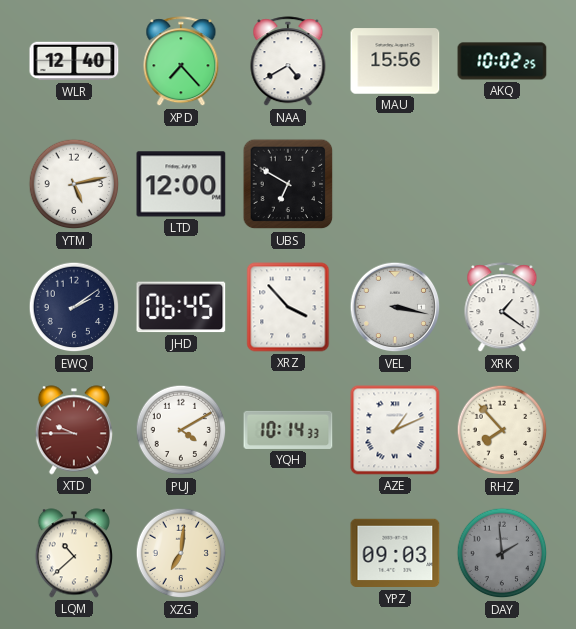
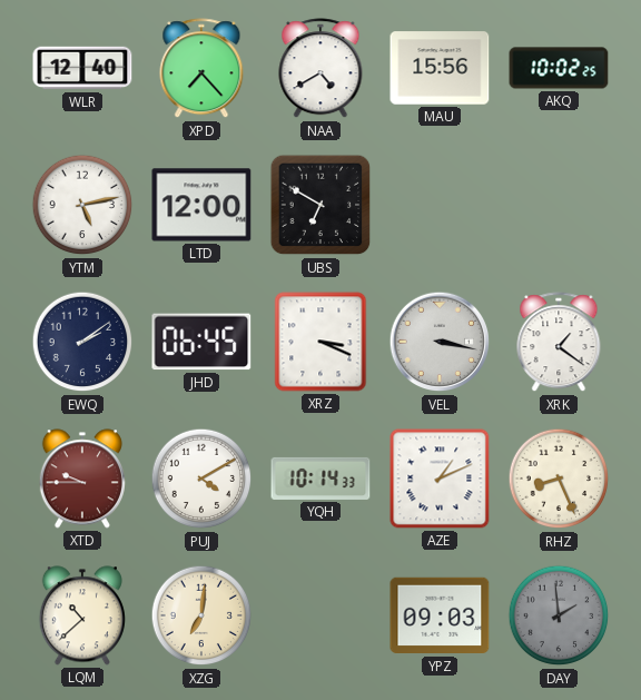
XRZ: 3:53 -> 3:19 (320, 342)
RHZ: 7:53 -> 8:26 (559, 479)
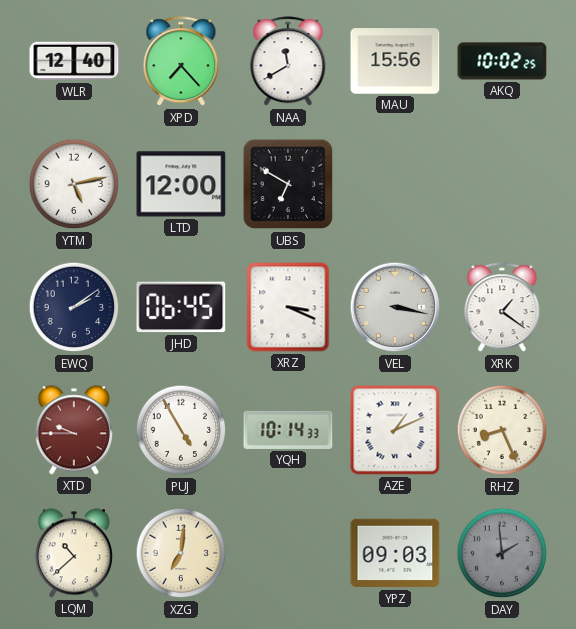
NAA: 4:40 -> 11:40 (288, 62)
PUJ: 4:10 -> 4:55 (181, 430)
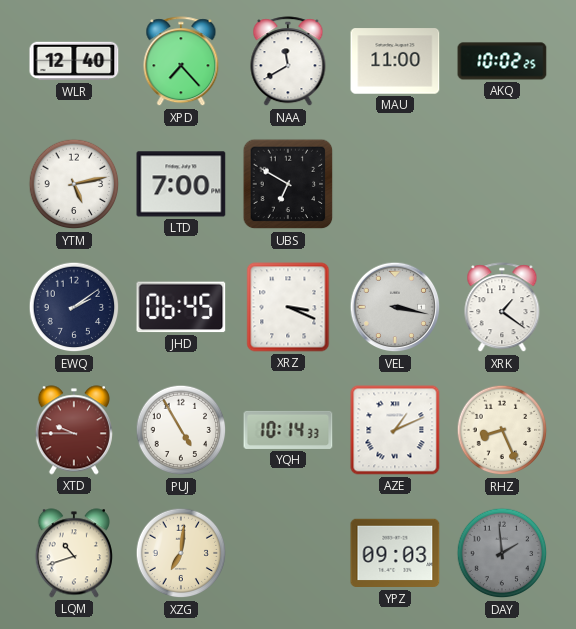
MAU: 15:56 -> 11:00 (395, 61)
LTD: 12:00 -> 7:00 (181, 184)
LQM: 10:38 -> 10:42 (74, 553)
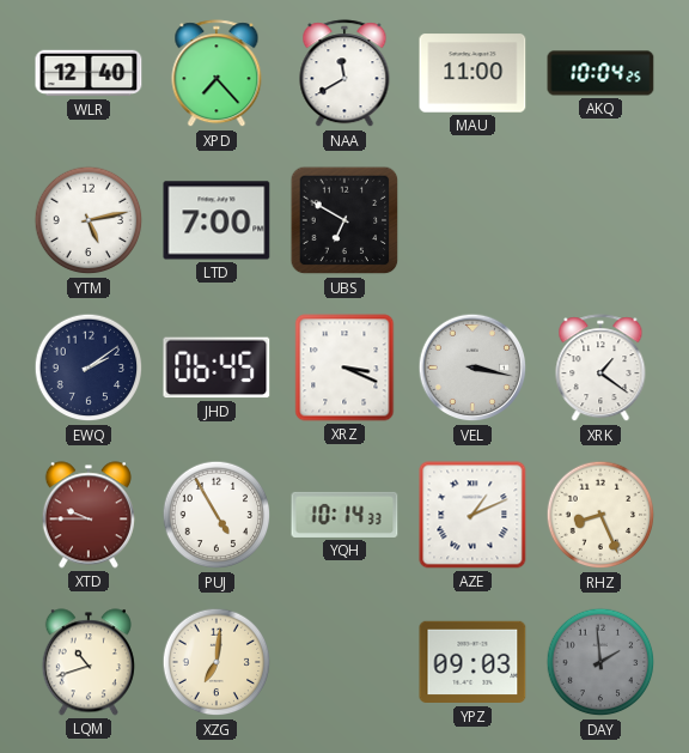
AKQ: 10:02 -> 10:04 (600, 73)
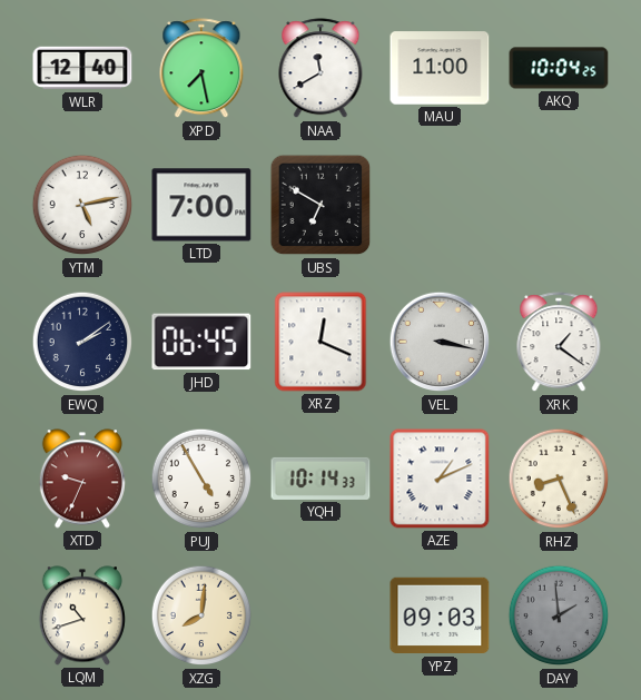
XPD: 7:23 -> 7:28 (201, 69)
XRZ: 3:19 -> 12:19 (320, 342)
XTD: 9:45 -> 9:34 (82, 479)
XZG: 7:01 -> 8:01 (201, 615)
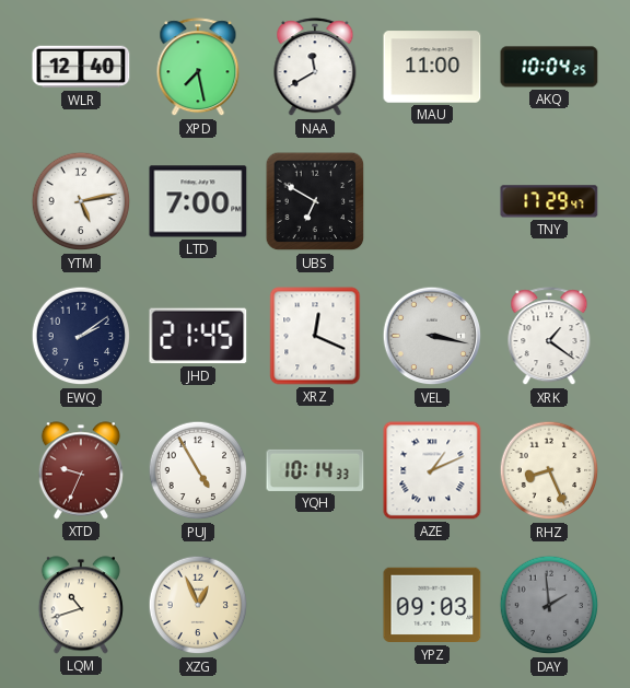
TNY: none -> 17:29 (549, 201)
JHD: 06:45 -> 21:45 (198, 336)
XZG: 8:01 -> 12:56 (198, 605)
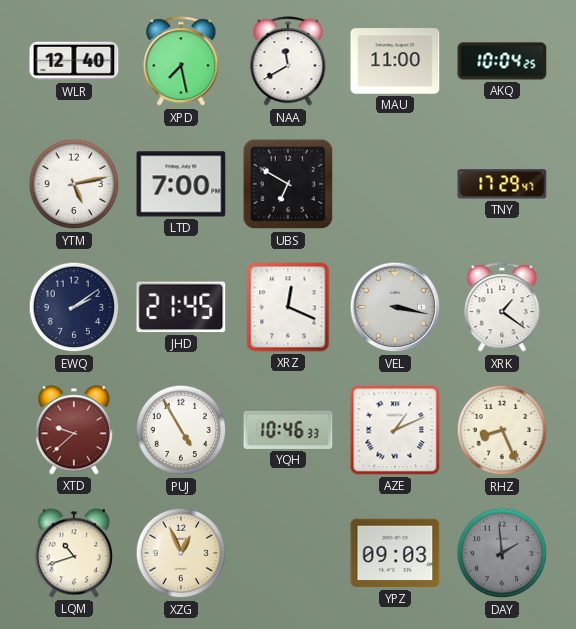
XTD: 9:34 -> 9:38 (74, 430)
YQH: 10:14 -> 10:46 (288, 430)
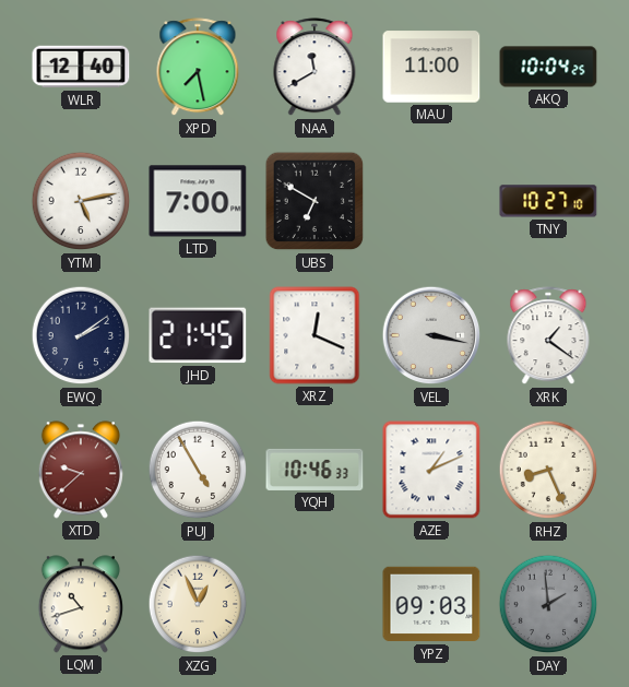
TNY: 17:29 -> 10:27 (548, 201)
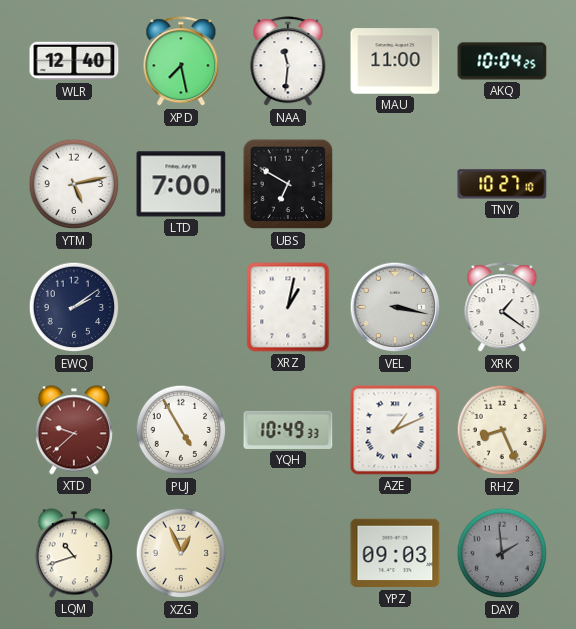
NAA: 11:40 -> 11:31 (288, 62)
JHD: 21:45 -> none (198, 335)
XRZ: 12:19 -> 1:02 (288, 307)
YQH: 10:46 -> 10:49 (288, 430)
